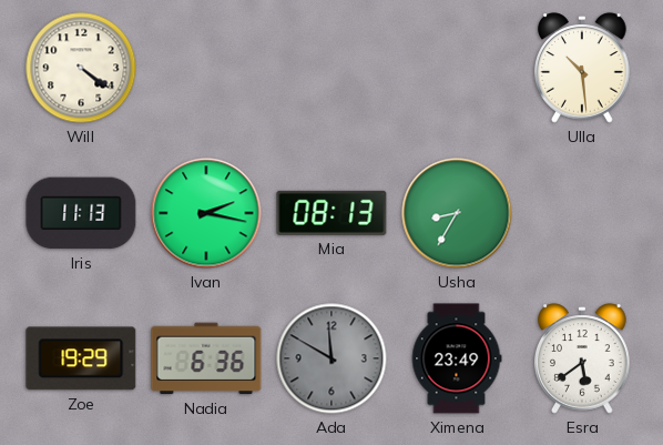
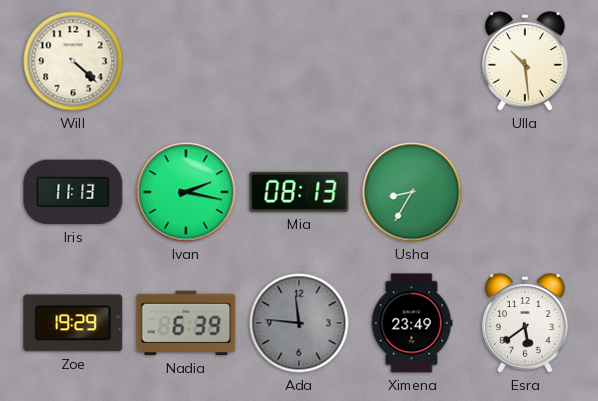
Will: 4:21 -> 4:22 (73, 61)
Nadia: 6:36 -> 6:39 (186, 323)
Ada: 11:50 -> 11:46 (299, 323)
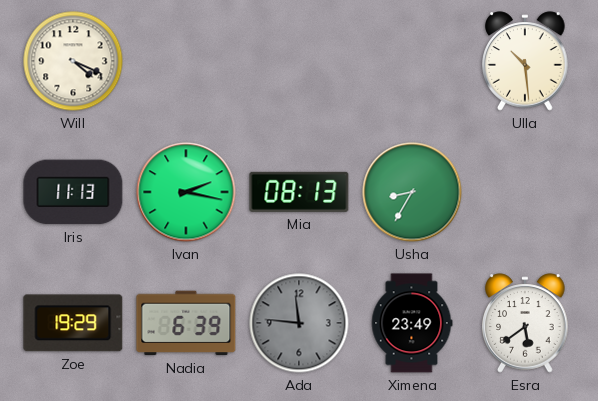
Will: 4:22 -> 4:19 (73, 61)
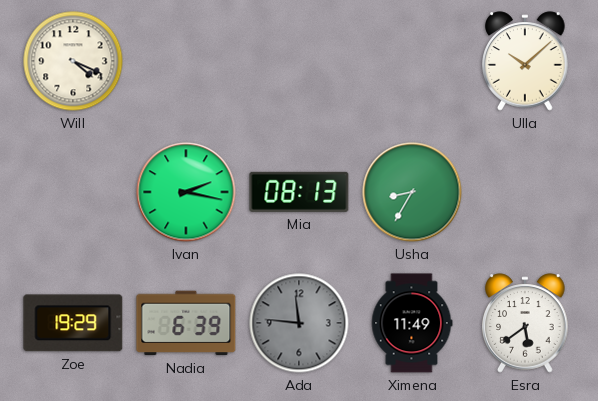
Ulla: 10:29 -> 10:08 (525, 61)
Iris: 11:13 -> none (73, 192)
Ximena: 23:49 -> 11:49 (412, 323)
